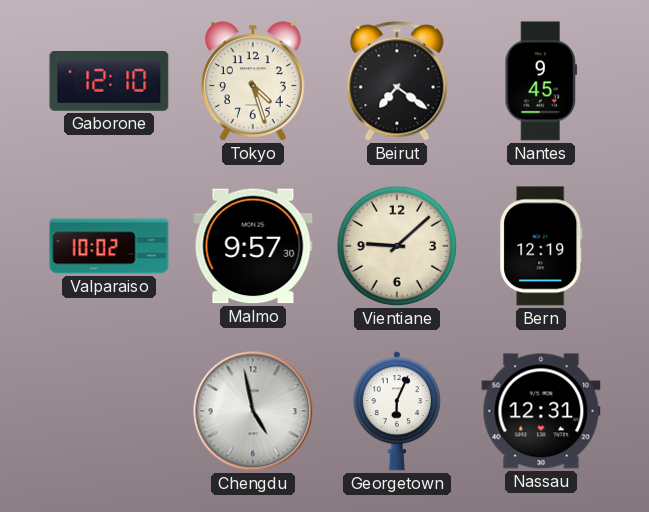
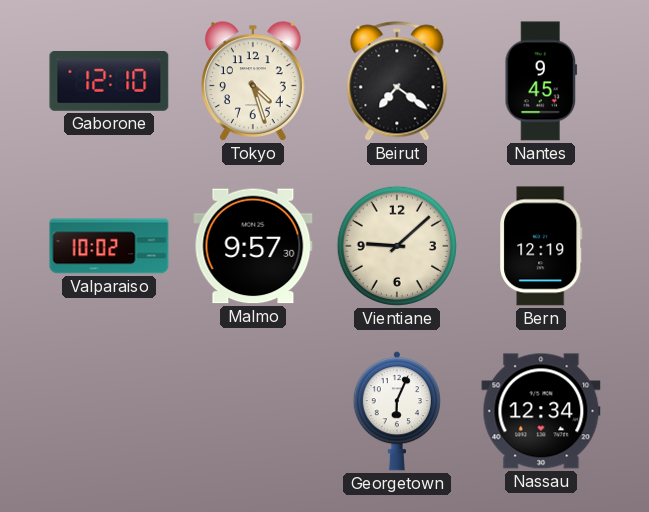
Chengdu: 4:58 -> none (253, 411)
Nassau: 12:31 -> 12:34 (541, 411)
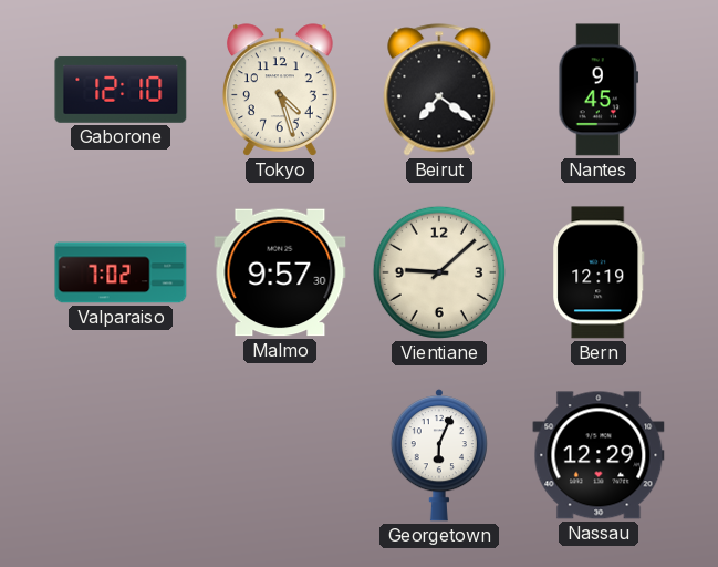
Valparaiso: 10:02 -> 7:02 (121, 272)
Nassau: 12:34 -> 12:29 (599, 455)
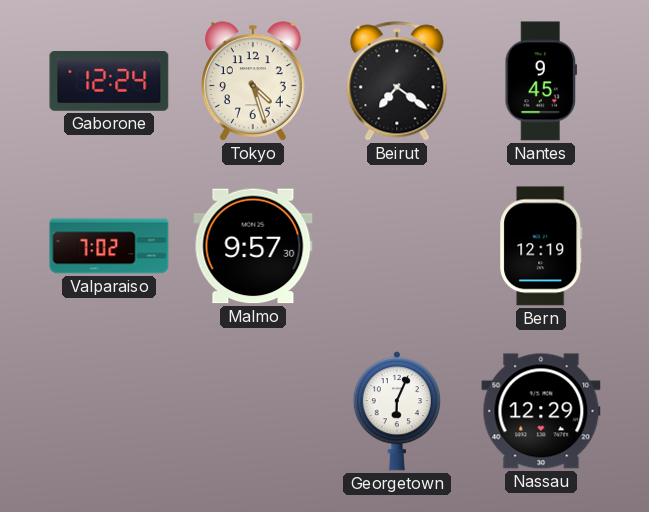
Gaborone: 12:10 -> 12:24 (109, 81)
Vientiane: 9:08 -> none (439, 272)
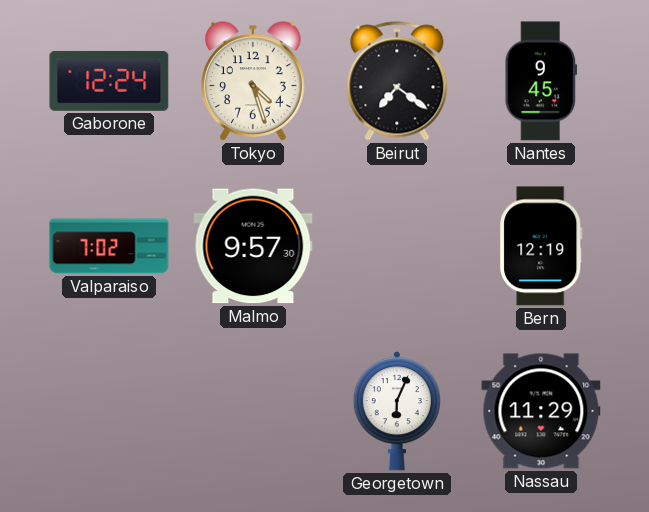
Nassau: 12:29 -> 11:29 (541, 411)
